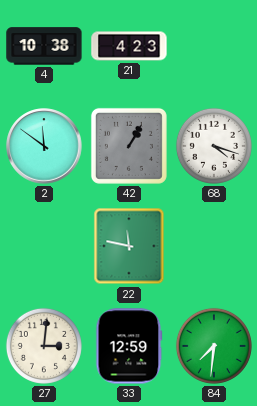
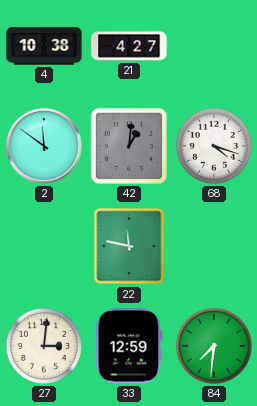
21: 4:23 -> 4:27 (129, 46)
42: 1:05 -> 1:01 (129, 146)
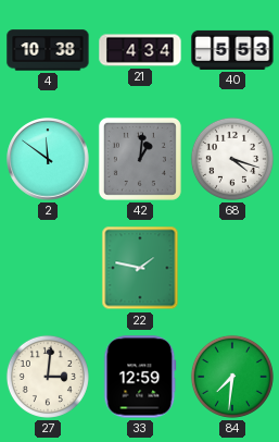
21: 4:27 -> 4:34 (140, 50)
40: none -> 5:53 (232, 50)
22: 11:47 -> 1:47 (140, 268)
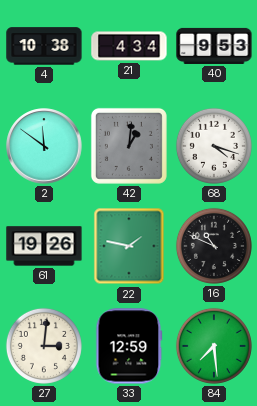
40: 5:53 -> 9:53 (214, 46)
61: none -> 19:26 (44, 246)
16: none -> 10:49 (214, 246)
84: 7:31 -> 7:29 (214, 346)
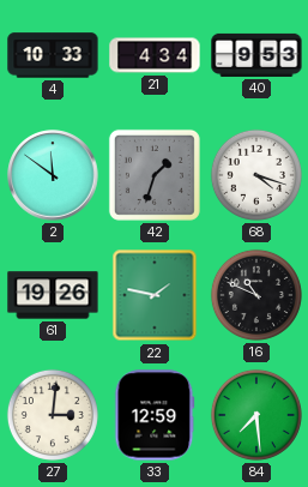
4: 10:38 -> 10:33 (53, 55)
42: 1:01 -> 1:33 (155, 175)
